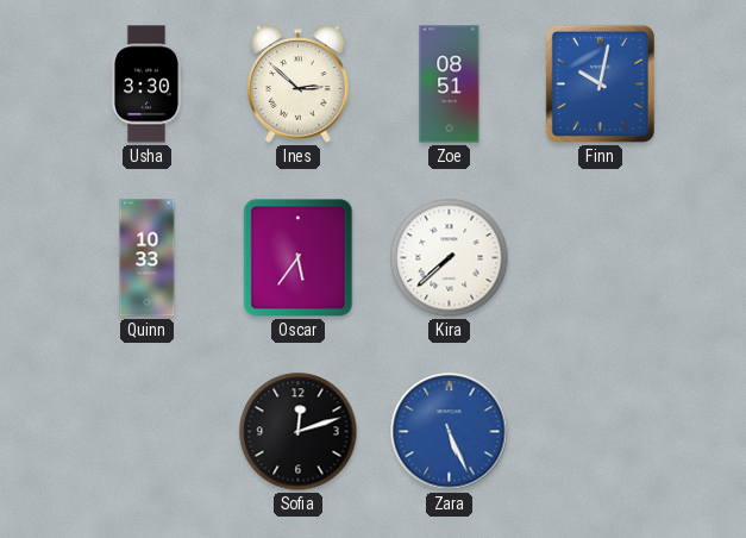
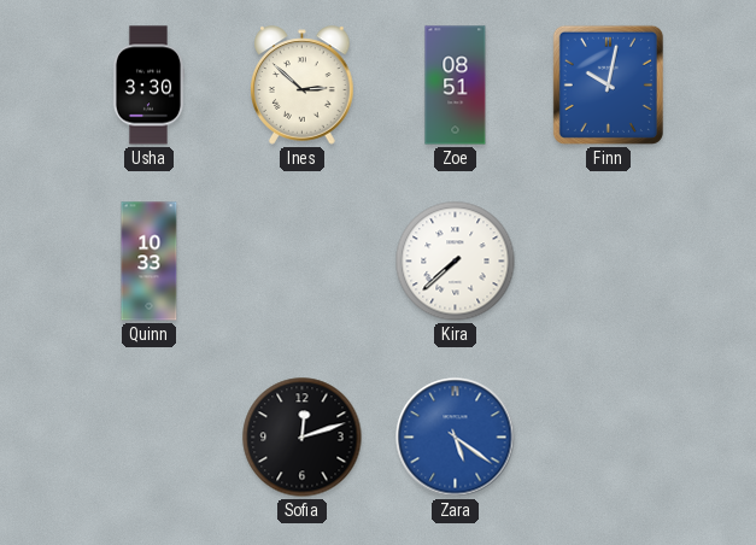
Oscar: 5:36 -> none (299, 258)
Zara: 5:26 -> 5:21 (456, 438)
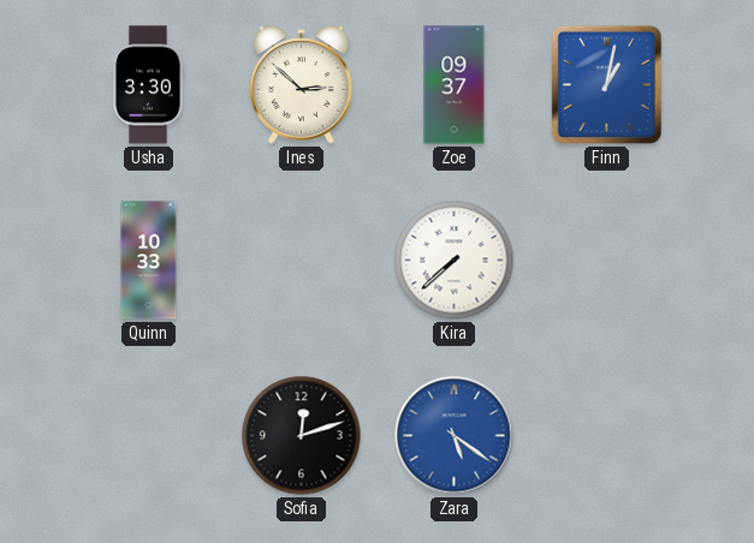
Zoe: 08:51 -> 09:37 (455, 85)
Finn: 10:02 -> 1:02 (606, 84)
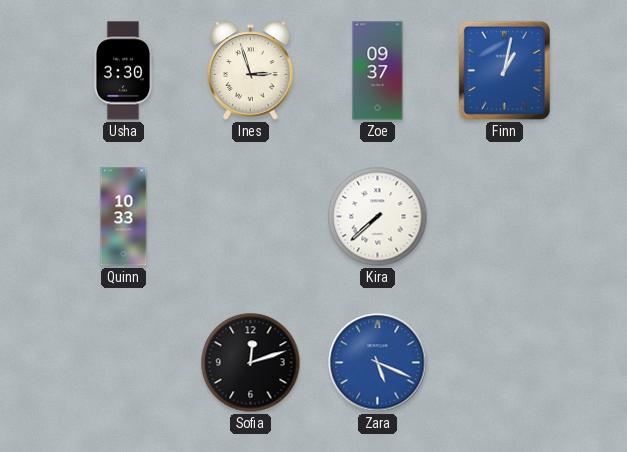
Ines: 2:52 -> 2:57 (251, 71)
Zara: 5:21 -> 5:19 (378, 363)
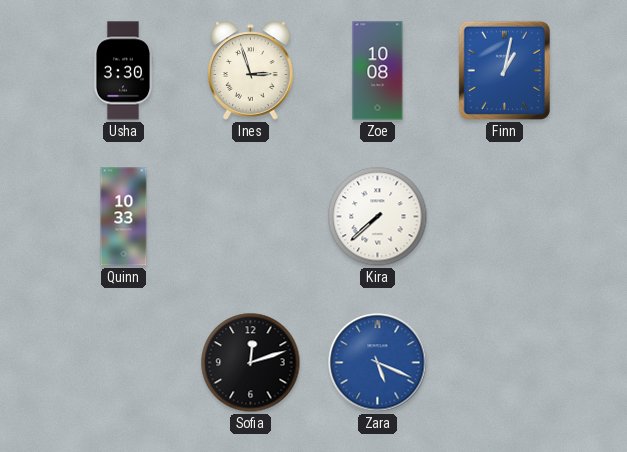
Zoe: 09:37 -> 10:08 (378, 71)
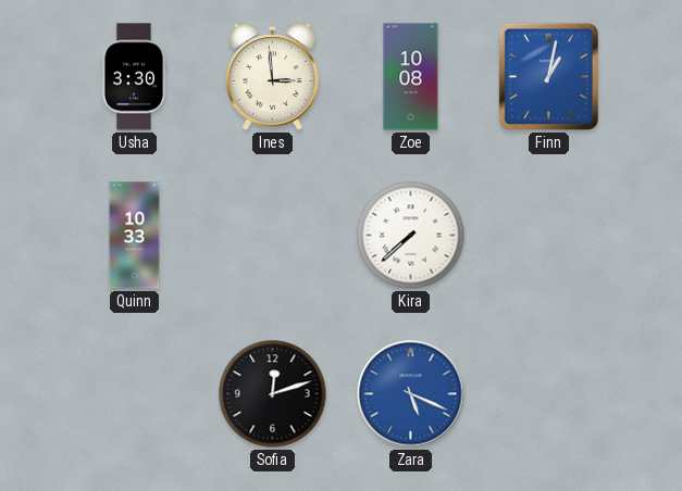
Ines: 2:57 -> 2:59 (273, 77)
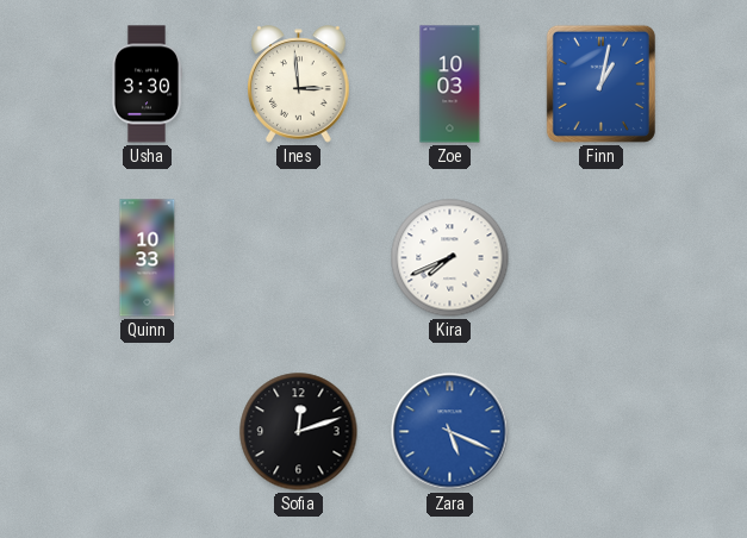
Zoe: 10:08 -> 10:03 (450, 85)
Kira: 7:38 -> 7:41 (450, 258)
